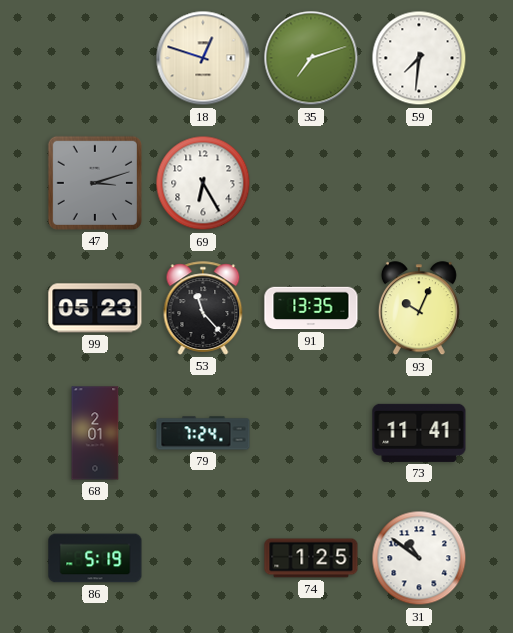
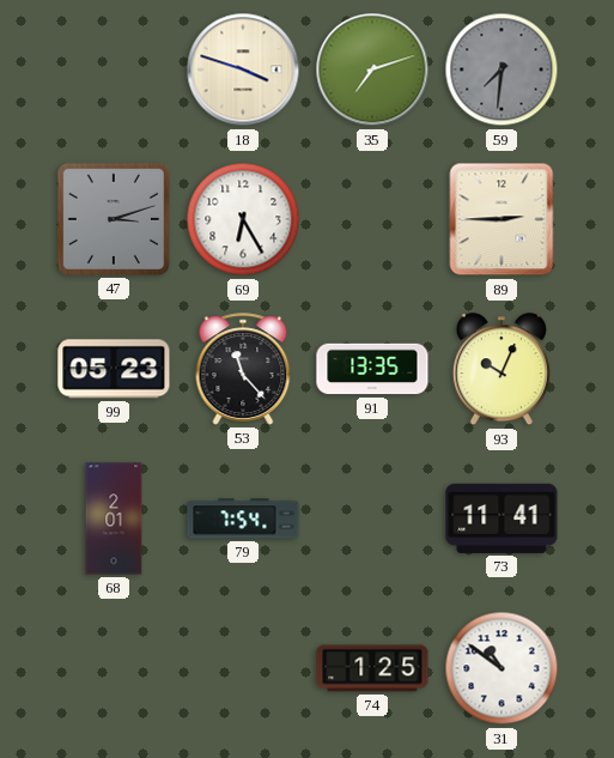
18: 12:48 -> 3:48 (243, 69)
59 dial: white -> grey (501, 69)
89: none -> 2:45 (501, 219)
79: 7:24 -> 7:54 (243, 519)
86: 5:19 -> none (95, 558)
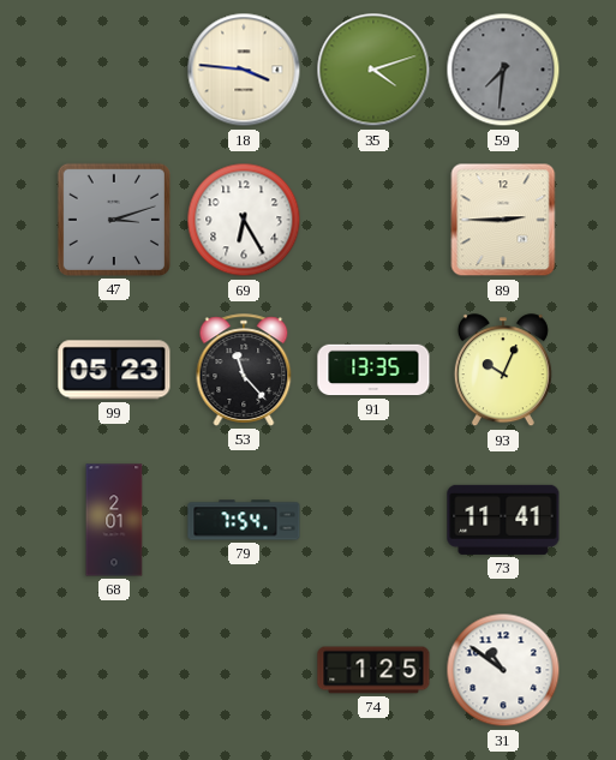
18: 3:48 -> 3:46 (244, 70)
35: 7:12 -> 4:12 (373, 70)
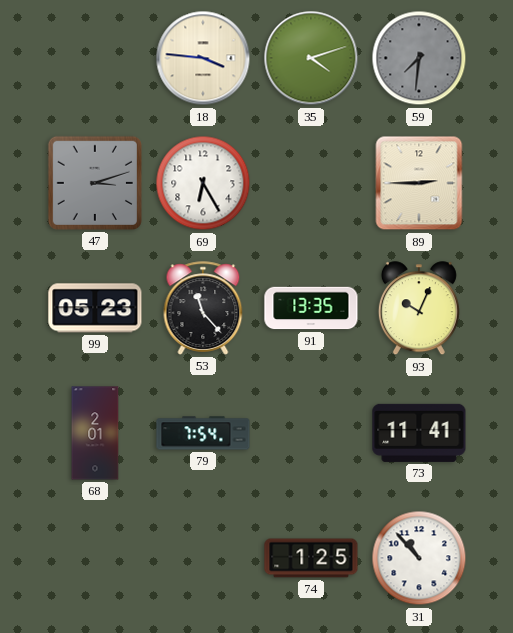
31: 10:51 -> 10:53 (419, 558)
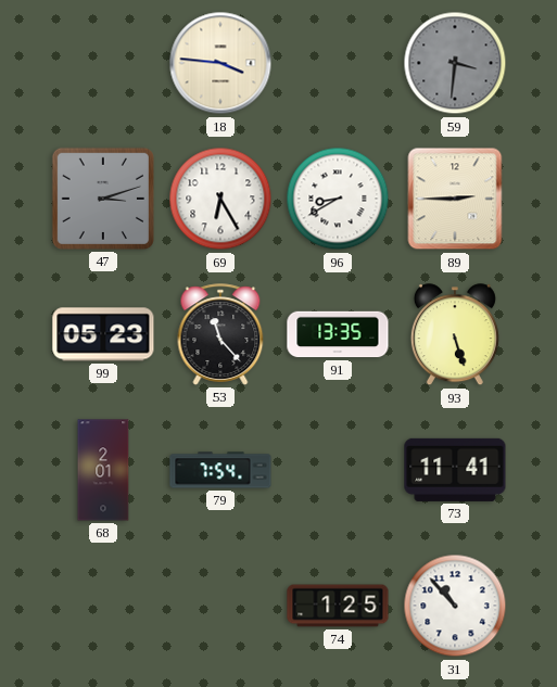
35: 4:12 -> none (311, 58)
59: 7:31 -> 3:31 (455, 63)
96: none -> 8:40 (338, 199)
93: 10:04 -> 5:27 (455, 335)
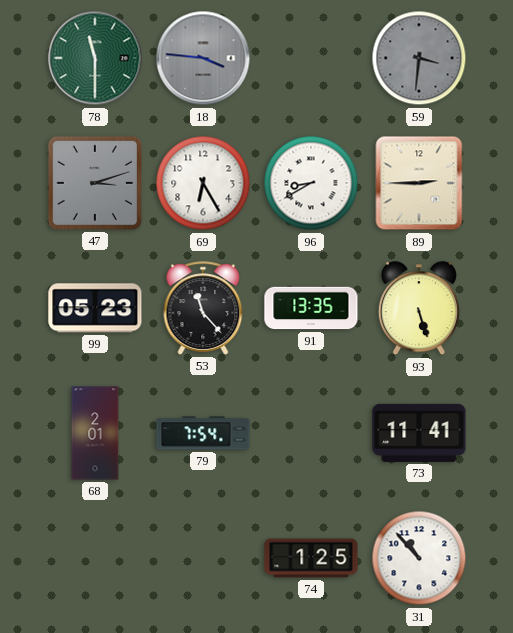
78: none -> 11:30 (95, 58)
18 dial: cream -> grey (203, 58)
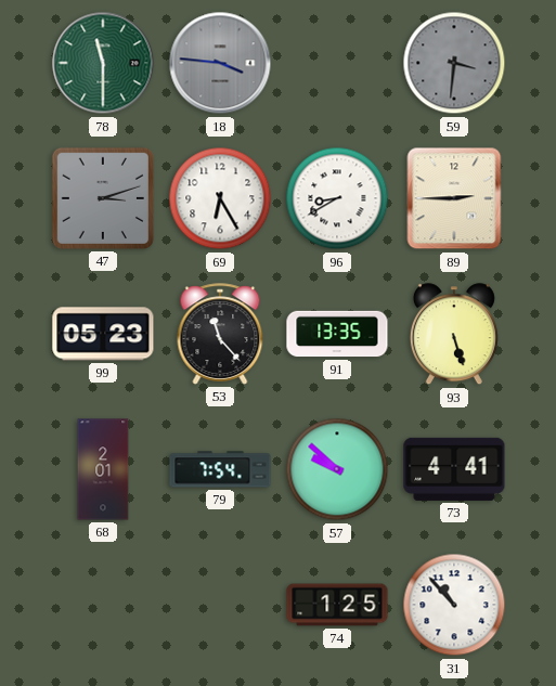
57: none -> 9:52 (337, 469)
73: 11:41 -> 4:41 (454, 469)
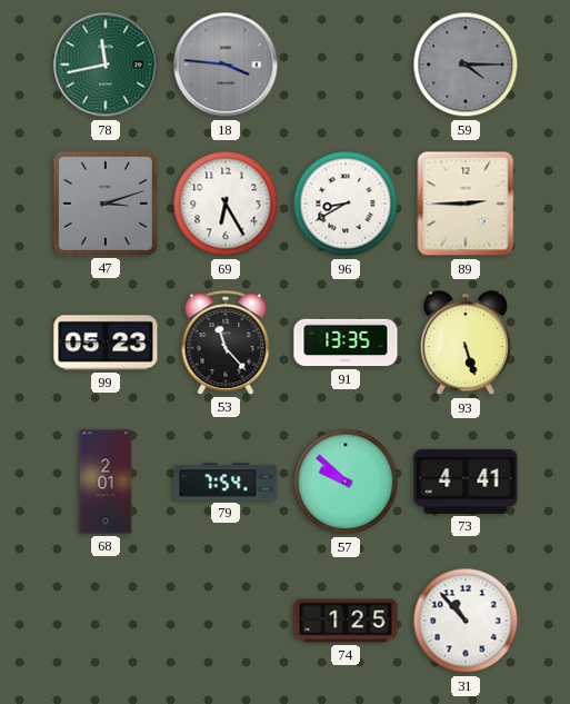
78: 11:30 -> 11:43 (106, 65)
59: 3:31 -> 4:15 (466, 65)
